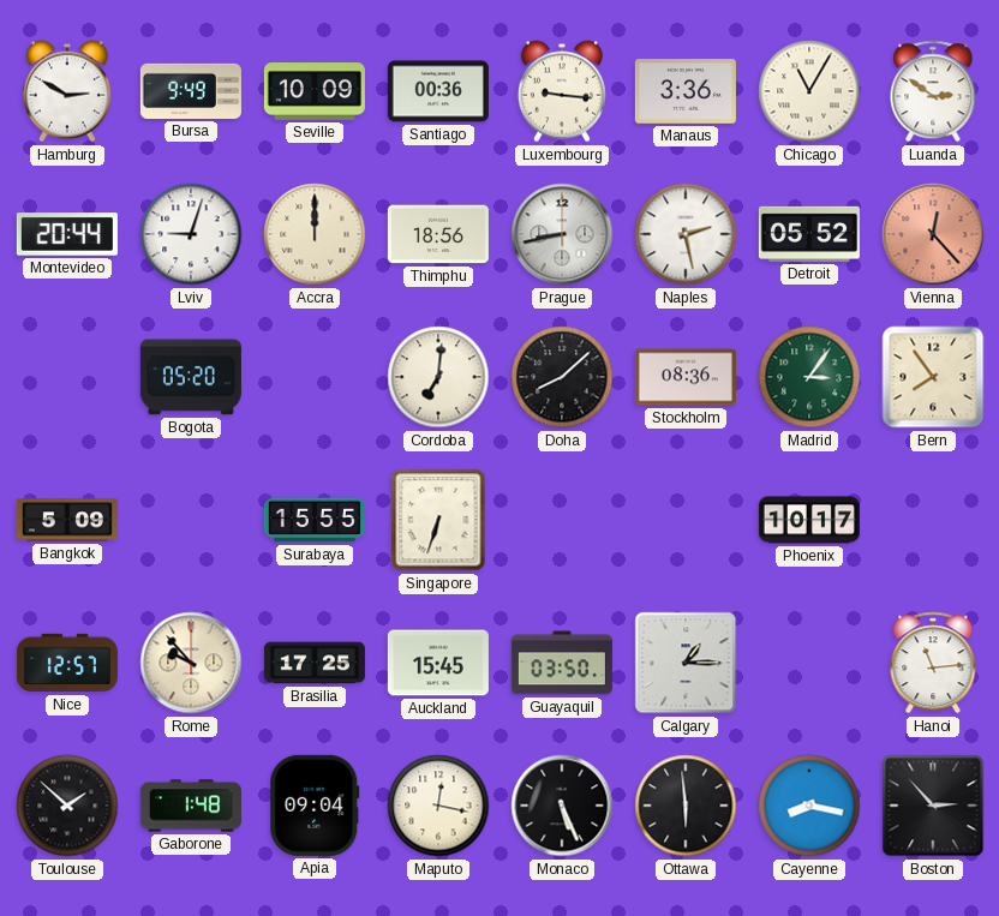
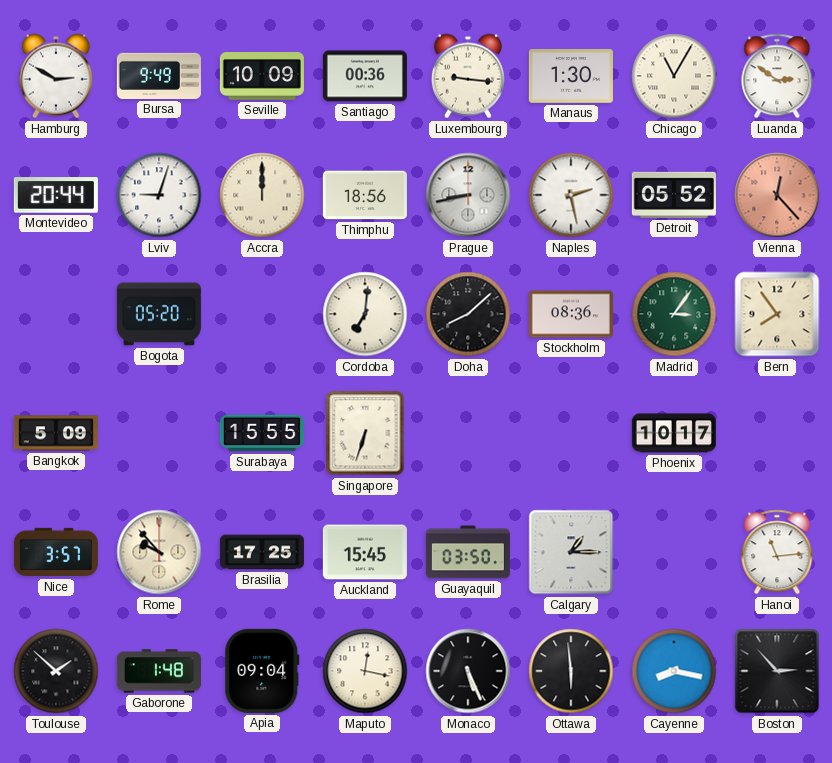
Manaus: 3:36 -> 1:30 (571, 76)
Nice: 12:57 -> 3:57 (56, 552)
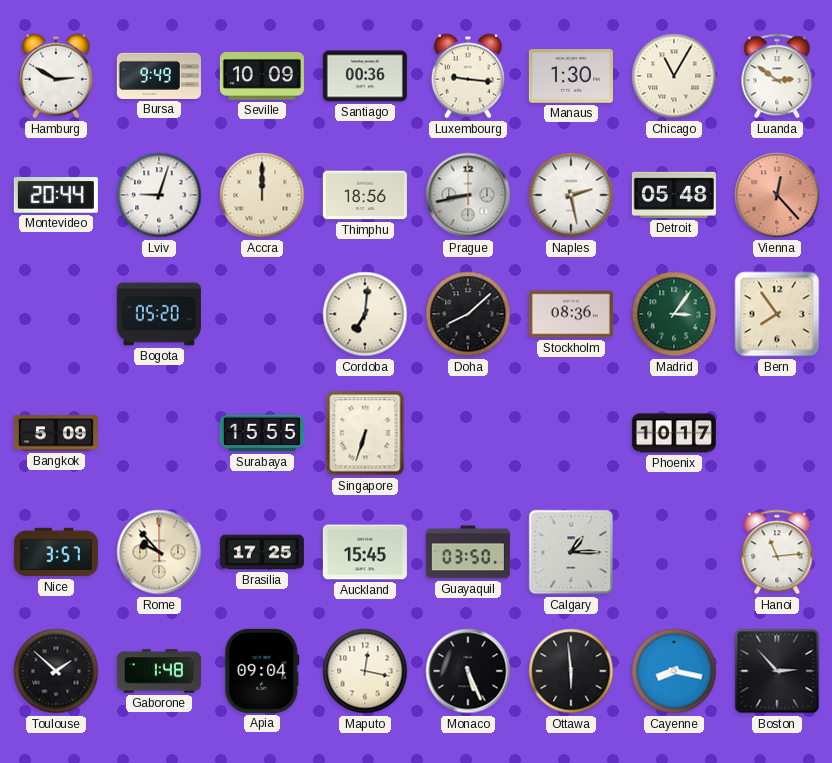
Detroit: 05:52 -> 05:48 (674, 195)
